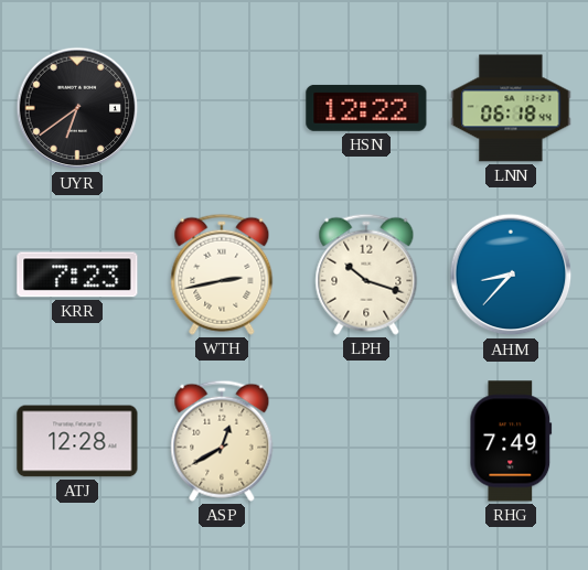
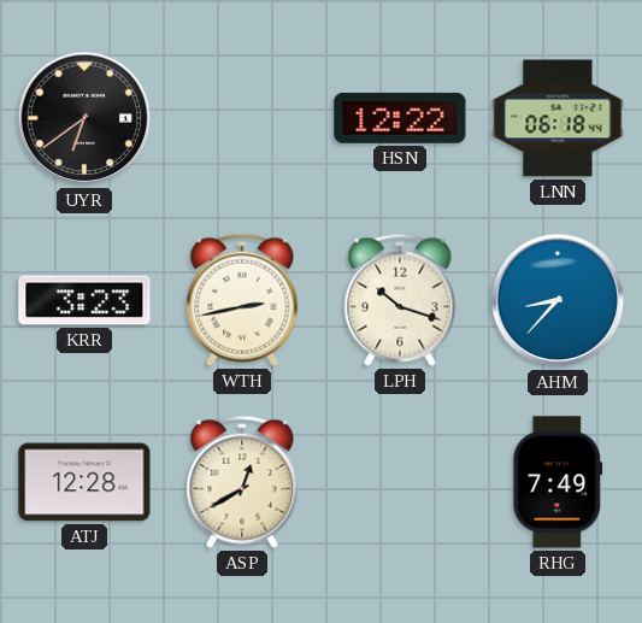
KRR: 7:23 -> 3:23 (84, 300)
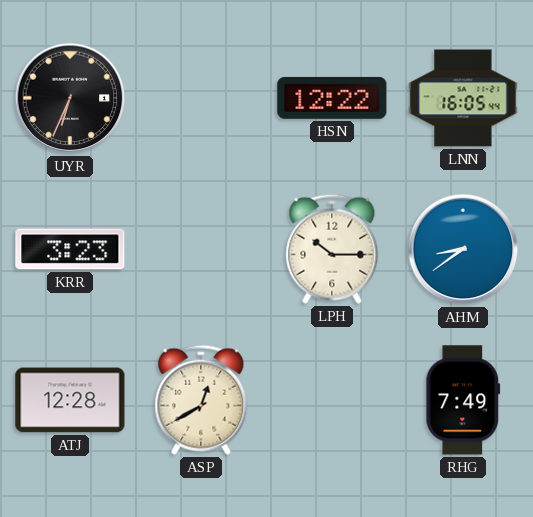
UYR: 6:39 -> 6:34 (70, 98)
LNN: 06:18 -> 16:05 (463, 98)
WTH: 2:43 -> none (242, 300)
LPH: 10:18 -> 10:15 (332, 249)
AHM: 8:37 -> 8:39 (463, 249)
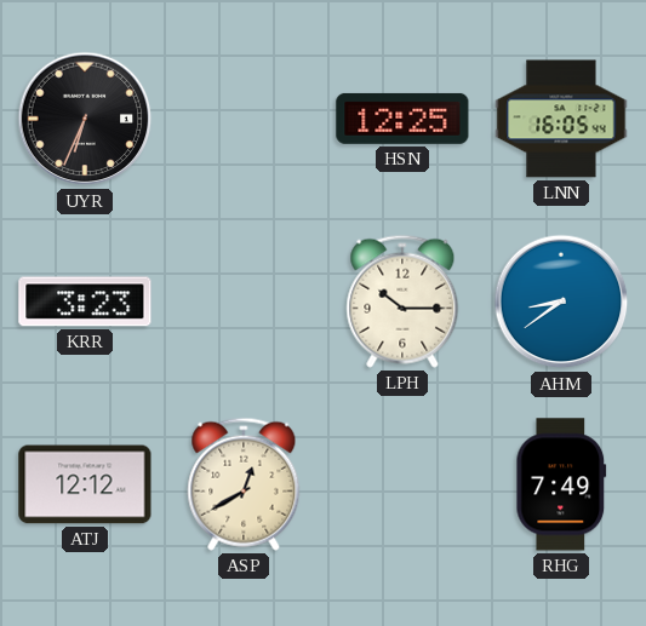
HSN: 12:22 -> 12:25 (402, 119)
ATJ: 12:28 -> 12:12 (85, 484)
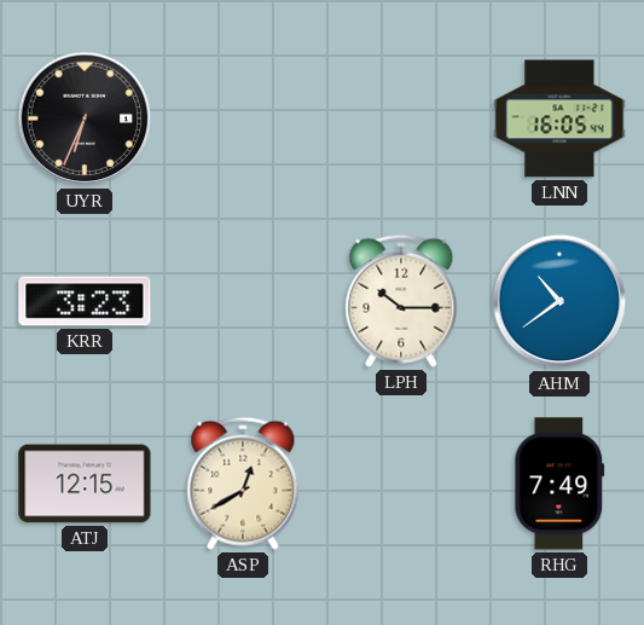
HSN: 12:25 -> none (402, 119)
AHM: 8:39 -> 10:39 (559, 301)
ATJ: 12:12 -> 12:15 (85, 484)
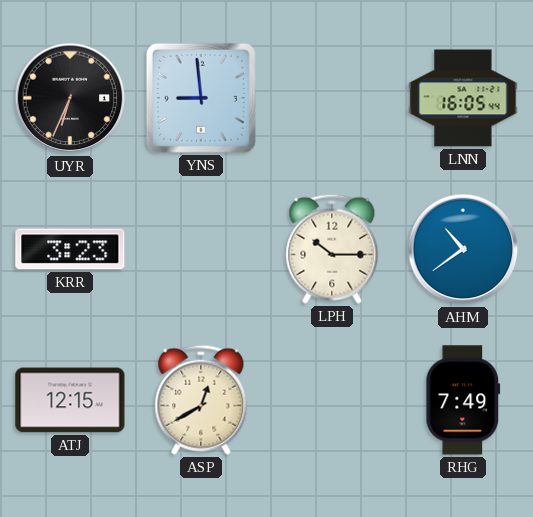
YNS: none -> 8:59 (201, 98)
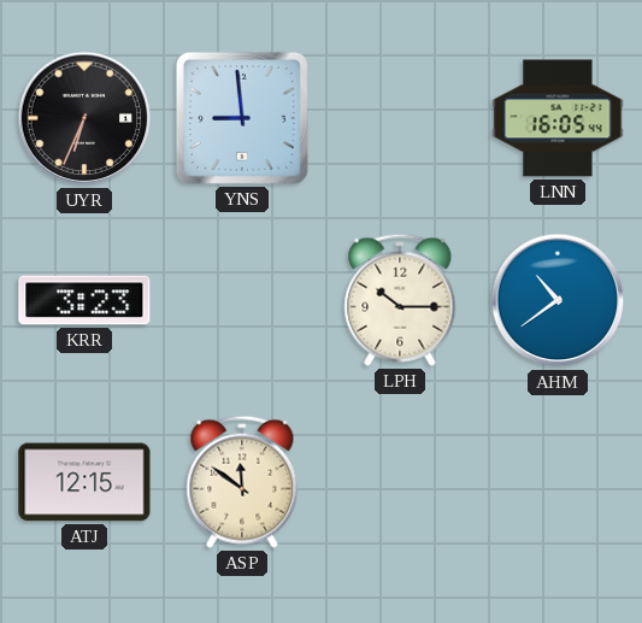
ASP: 12:40 -> 11:51 (242, 482)
RHG: 7:49 -> none (463, 400)
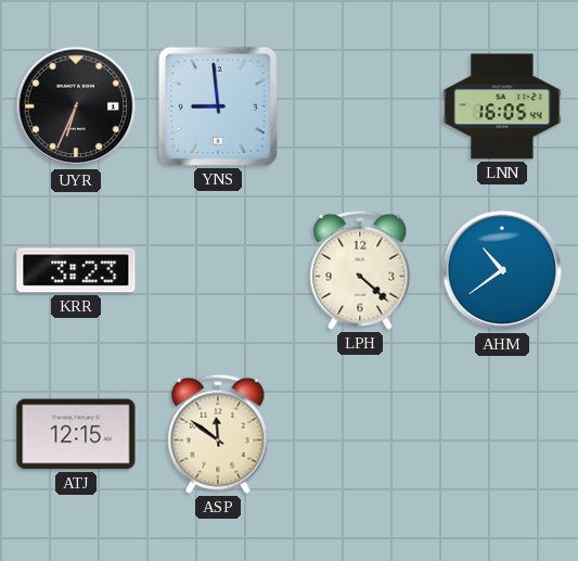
LPH: 10:15 -> 4:22 (360, 270)
